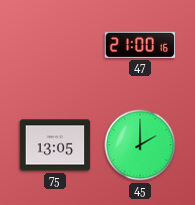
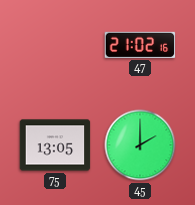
47: 21:00 -> 21:02 (140, 45)
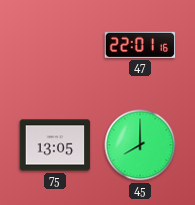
47: 21:02 -> 22:01 (140, 45)
45: 2:00 -> 8:00 (140, 145)
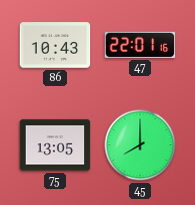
86: none -> 10:43 (55, 45)
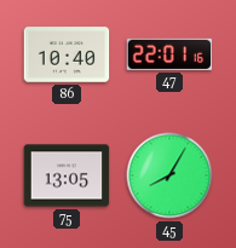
86: 10:43 -> 10:40 (67, 54)
45: 8:00 -> 8:05 (169, 175)
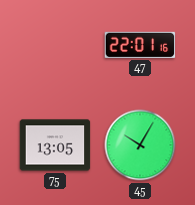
86: 10:40 -> none (67, 54)
45: 8:05 -> 10:05 (140, 145)
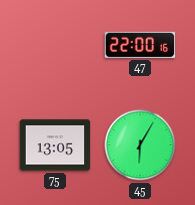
47: 22:01 -> 22:00 (140, 45)
45: 10:05 -> 6:05 (140, 145)
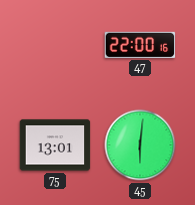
75: 13:05 -> 13:01 (55, 145)
45: 6:05 -> 6:01 (140, 145)
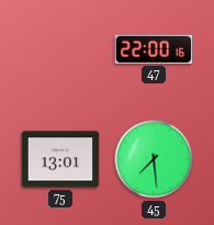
45: 6:01 -> 7:29 (154, 159)
